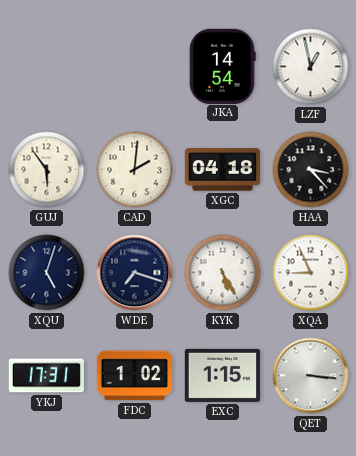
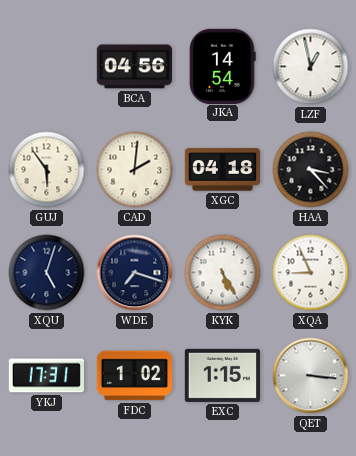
BCA: none -> 04:56 (134, 67)
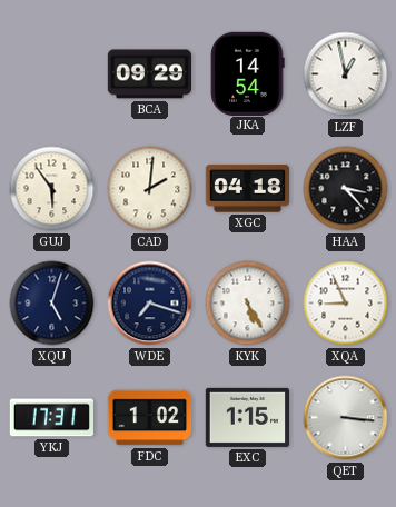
BCA: 04:56 -> 09:29 (149, 74)
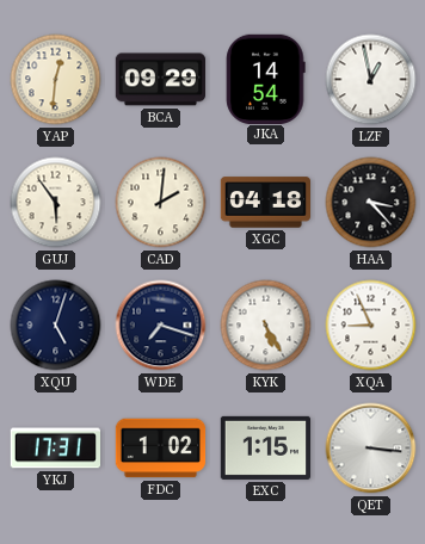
YAP: none -> 12:31 (56, 80)
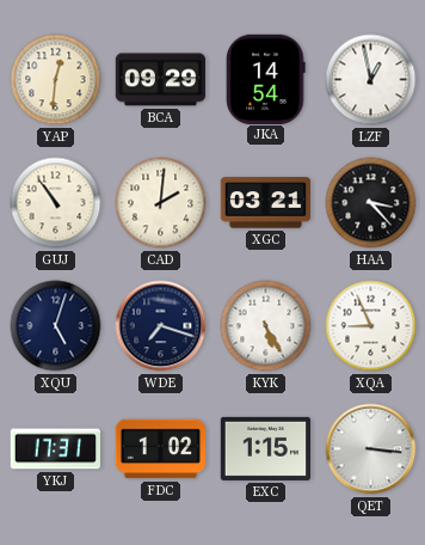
GUJ: 5:54 -> 10:54 (56, 203)
XGC: 04:18 -> 03:21 (265, 203)
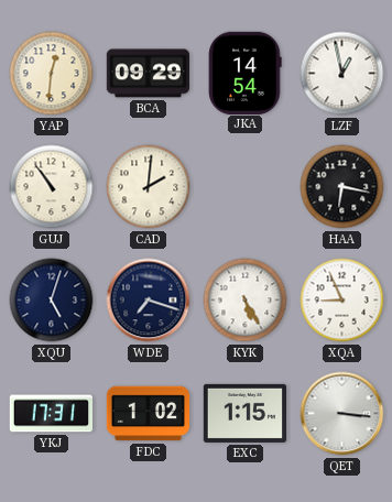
XGC: 03:21 -> none (265, 203)
HAA: 3:23 -> 6:17 (342, 187)
